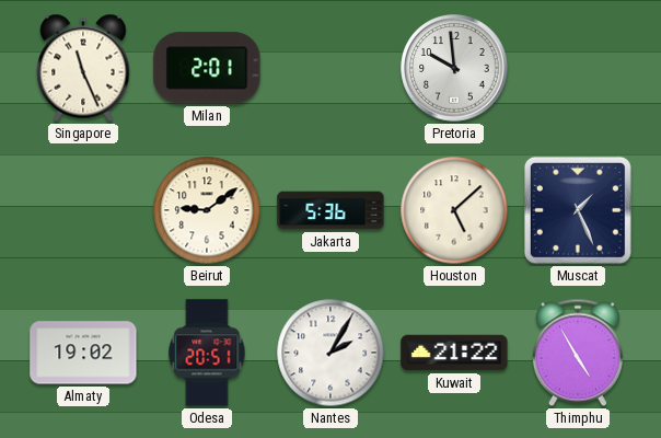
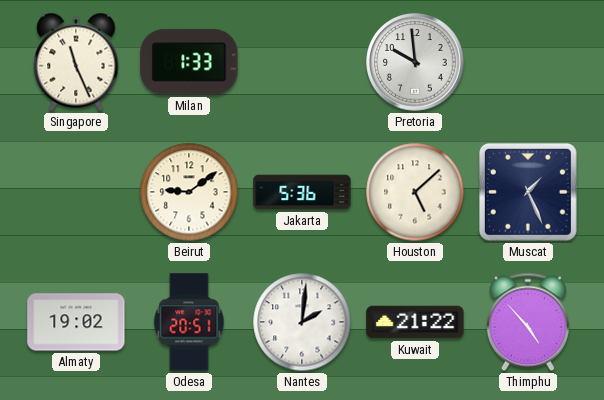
Milan: 2:01 -> 1:33 (189, 62)
Nantes: 2:05 -> 2:01 (302, 322)
Thimphu: 4:55 -> 4:53 (528, 322)
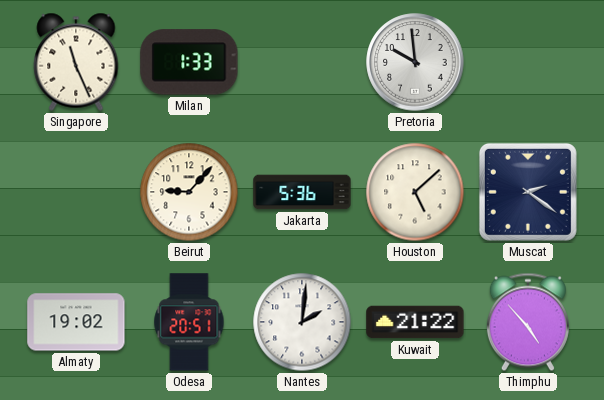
Beirut: 9:09 -> 9:07 (189, 192)
Muscat: 1:26 -> 2:21 (528, 192)
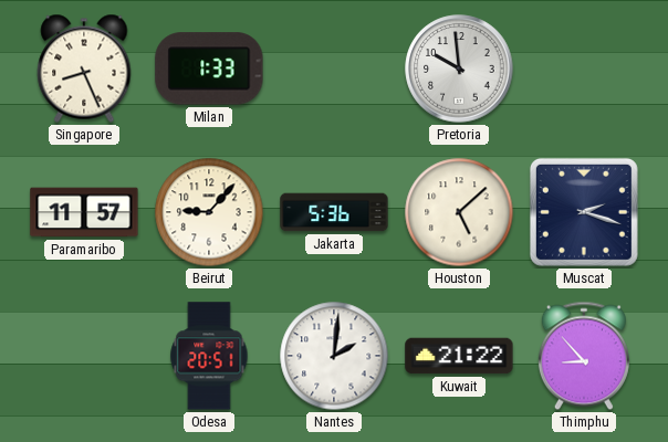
Singapore: 11:26 -> 8:26 (84, 69)
Paramaribo: none -> 11:57 (84, 212)
Muscat: 2:21 -> 2:18 (584, 212)
Almaty: 19:02 -> none (76, 322)
Thimphu: 4:53 -> 8:53 (584, 356)
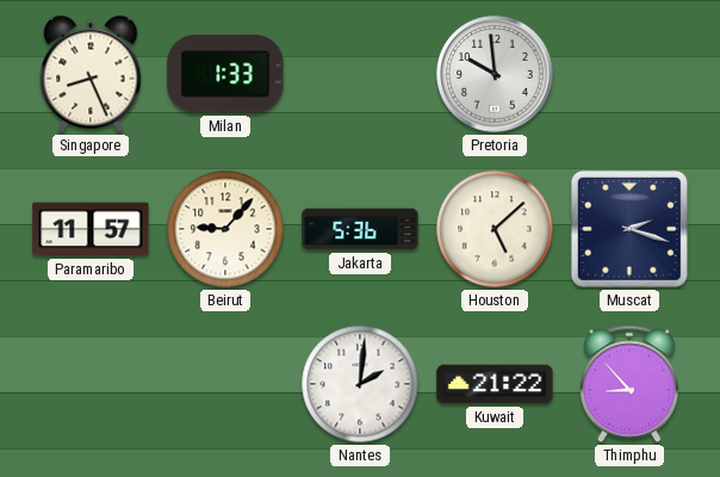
Odesa: 20:51 -> none (209, 356)
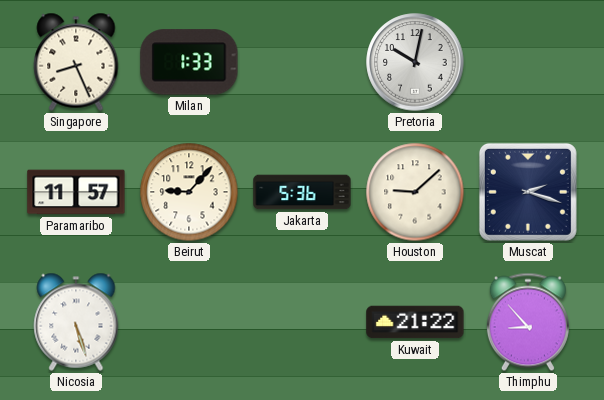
Pretoria: 9:59 -> 10:02 (415, 62)
Houston: 5:08 -> 9:08 (415, 192)
Nicosia: none -> 5:27 (76, 322)
Nantes: 2:01 -> none (360, 384)
